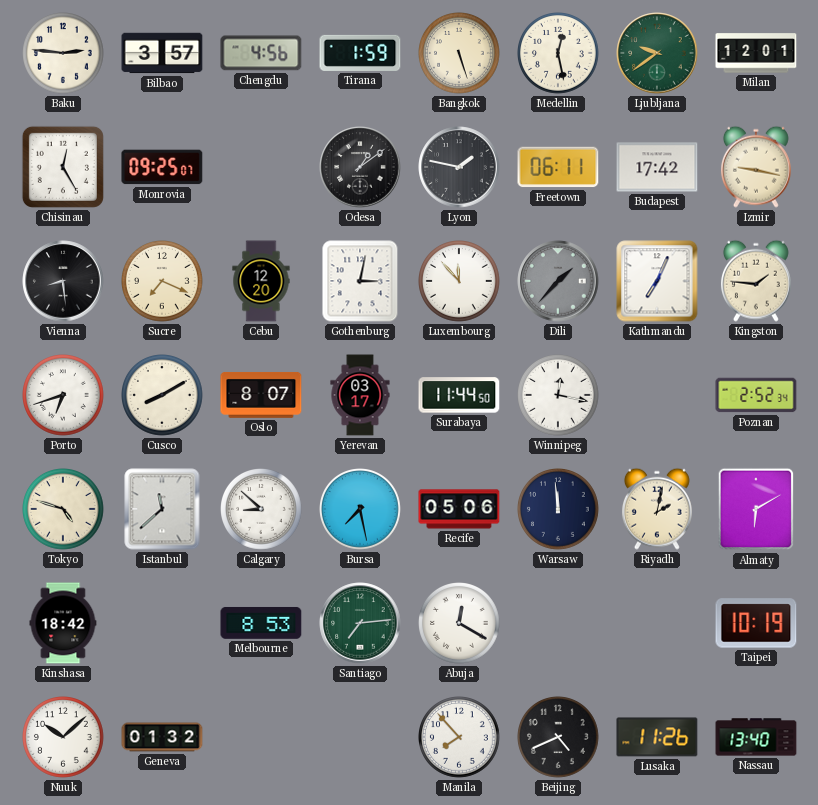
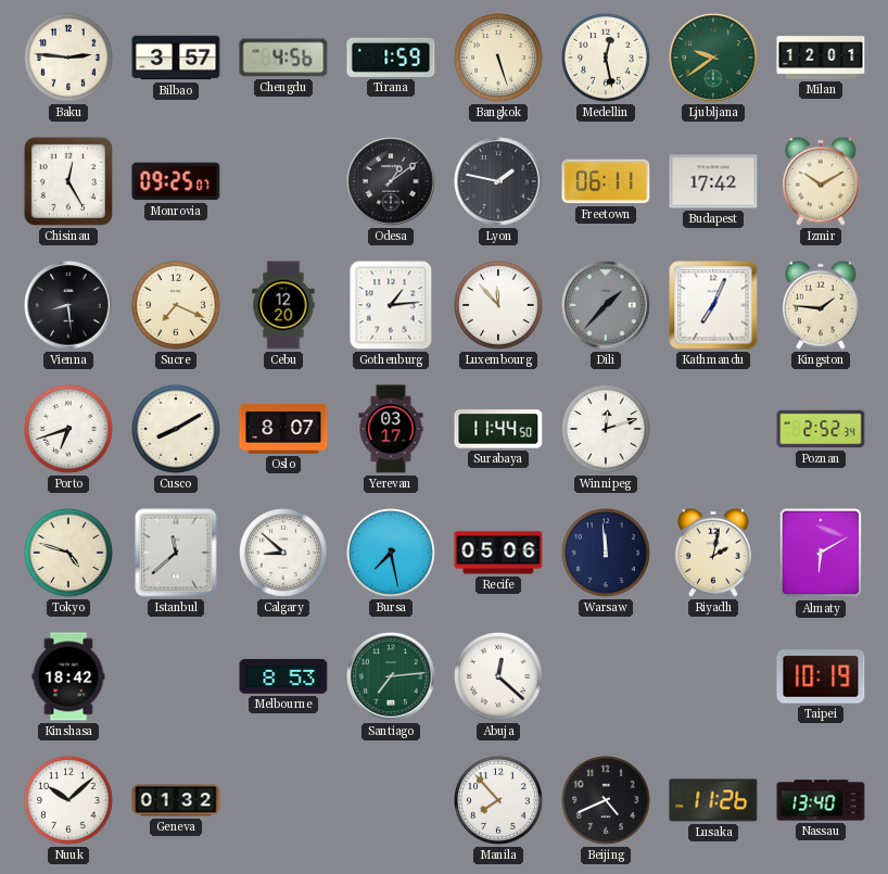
Izmir: 9:17 -> 10:10 (821, 181)
Gothenburg: 3:02 -> 1:14 (391, 305)
Winnipeg: 12:17 -> 12:12 (607, 430)
Abuja: 12:20 -> 12:22 (499, 677)
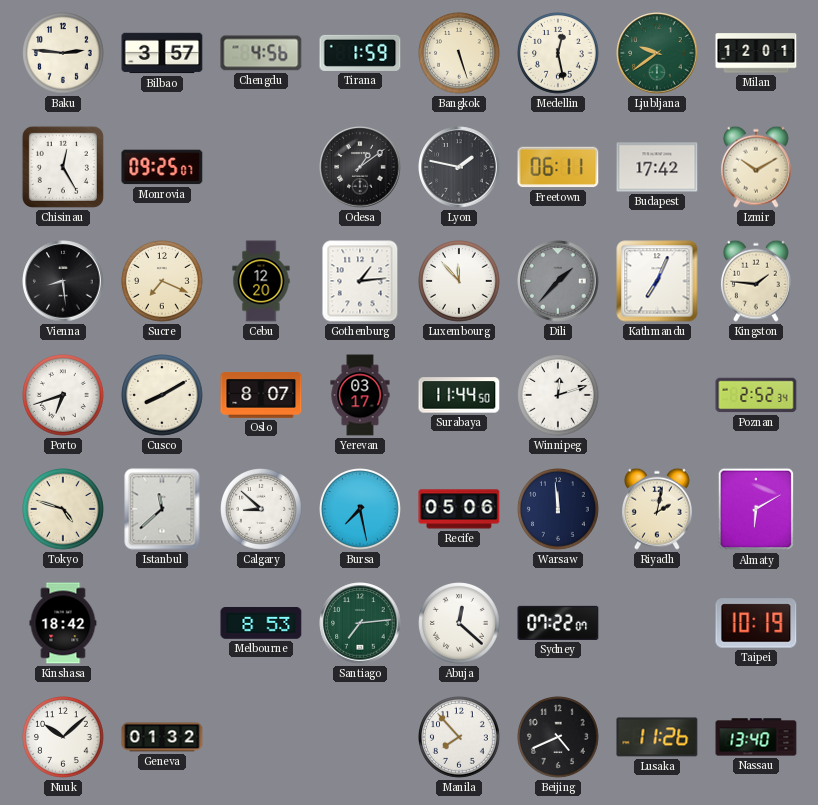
Sydney: none -> 07:22 (558, 623)
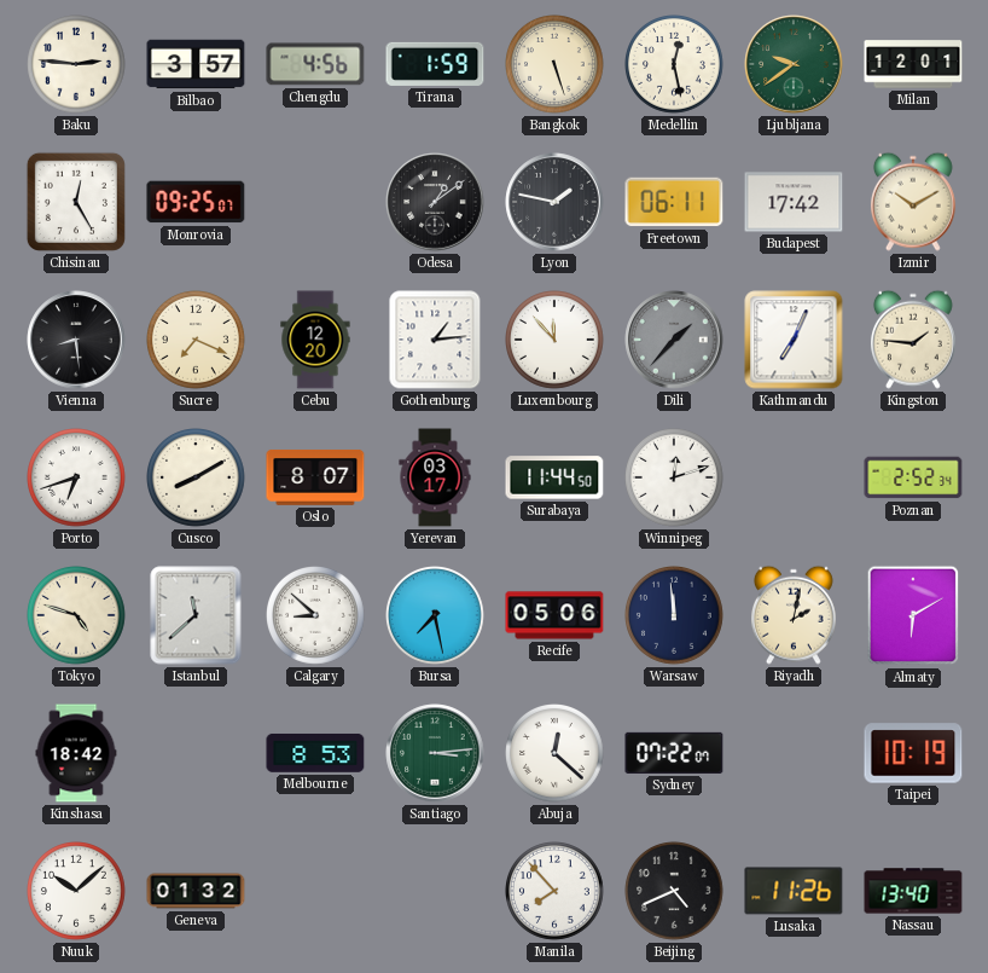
Santiago: 7:14 -> 3:14 (435, 753)
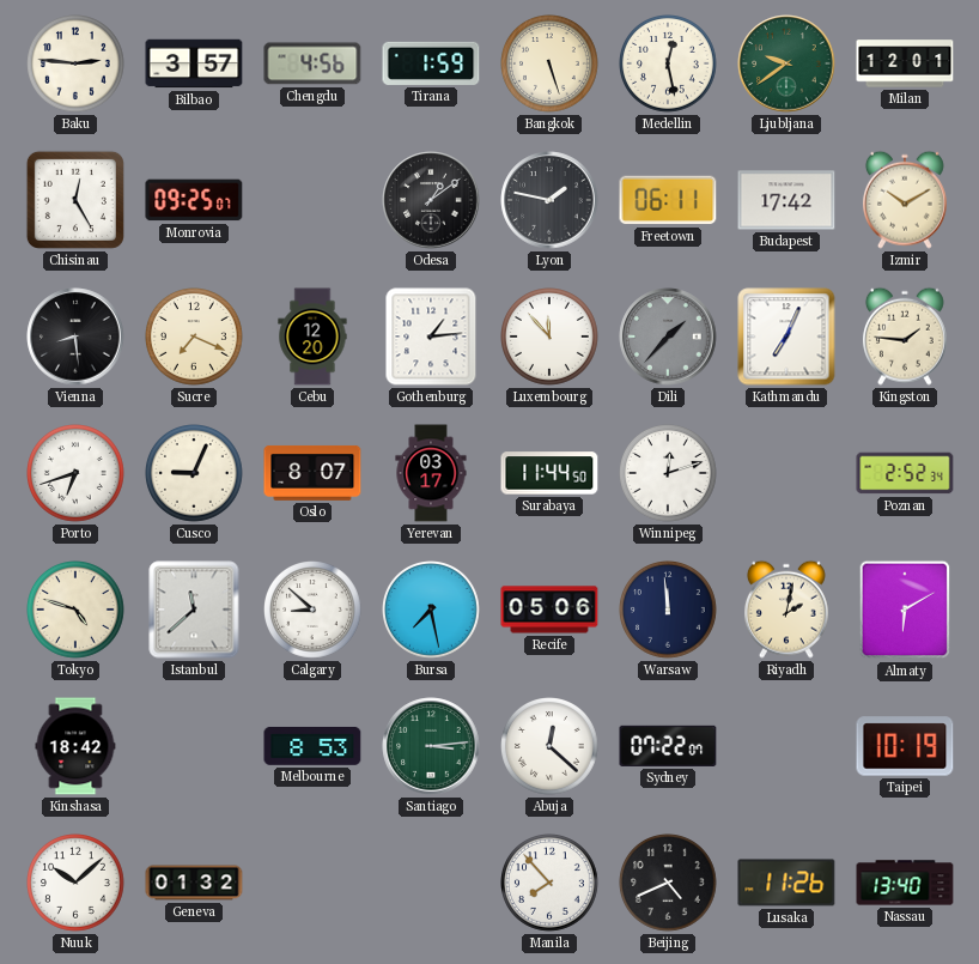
Cusco: 8:10 -> 9:04 (195, 474)
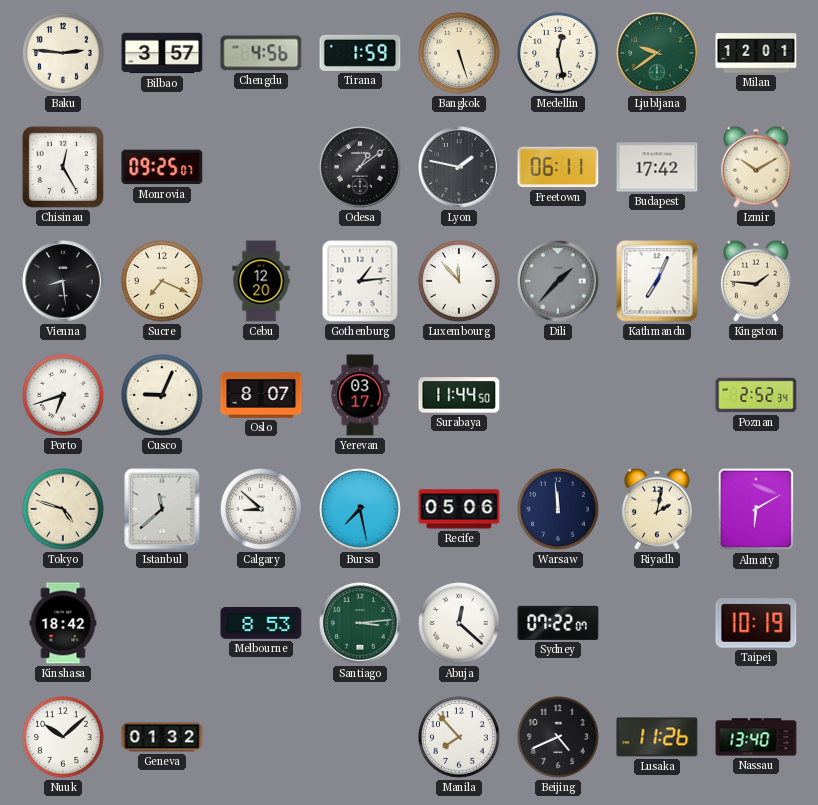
Winnipeg: 12:12 -> none (669, 474)
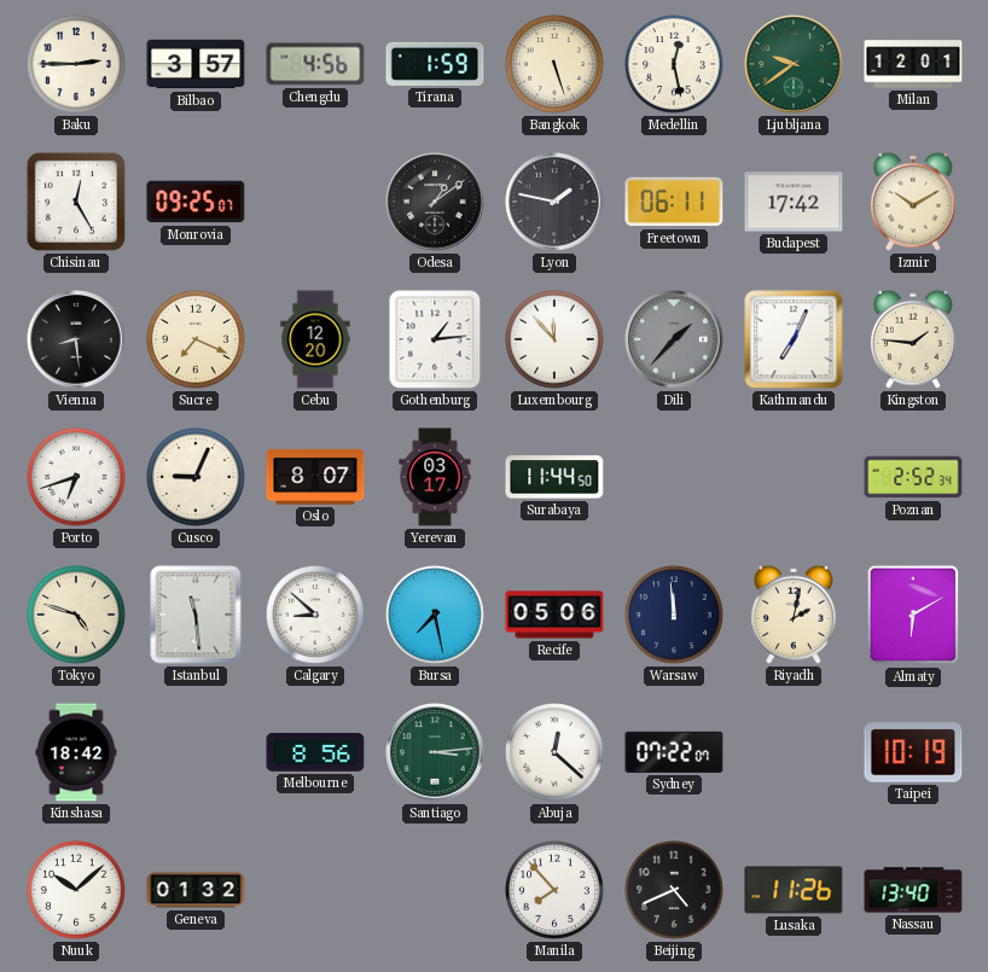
Baku: 2:46 -> 2:45 (77, 65)
Istanbul: 11:38 -> 11:29 (196, 615)
Melbourne: 8:53 -> 8:56 (315, 752)
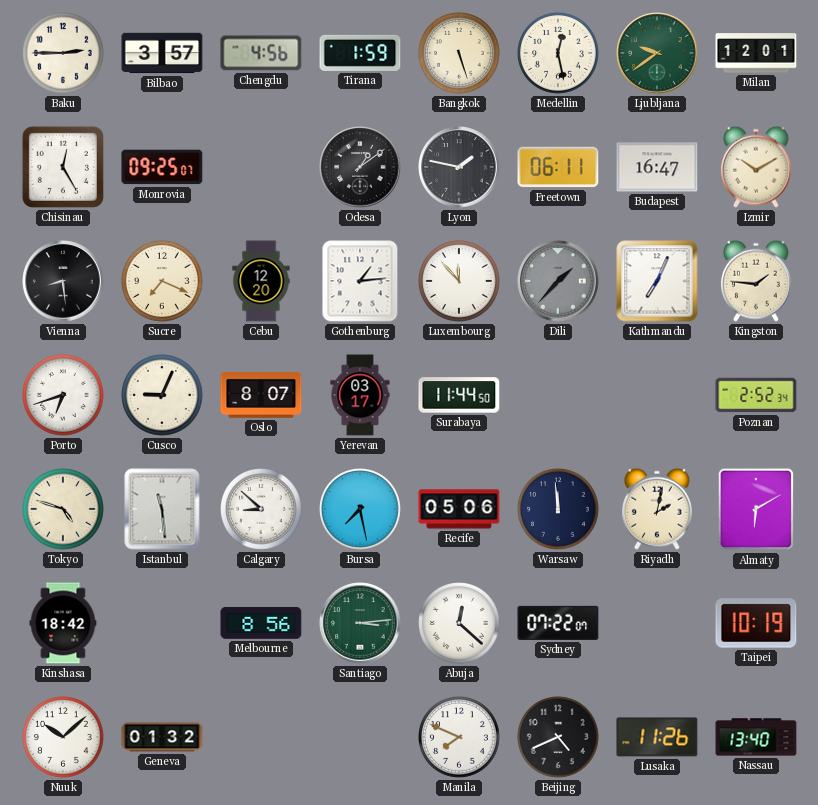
Budapest: 17:42 -> 16:47 (657, 167)
Manila: 7:53 -> 7:49 (460, 738)
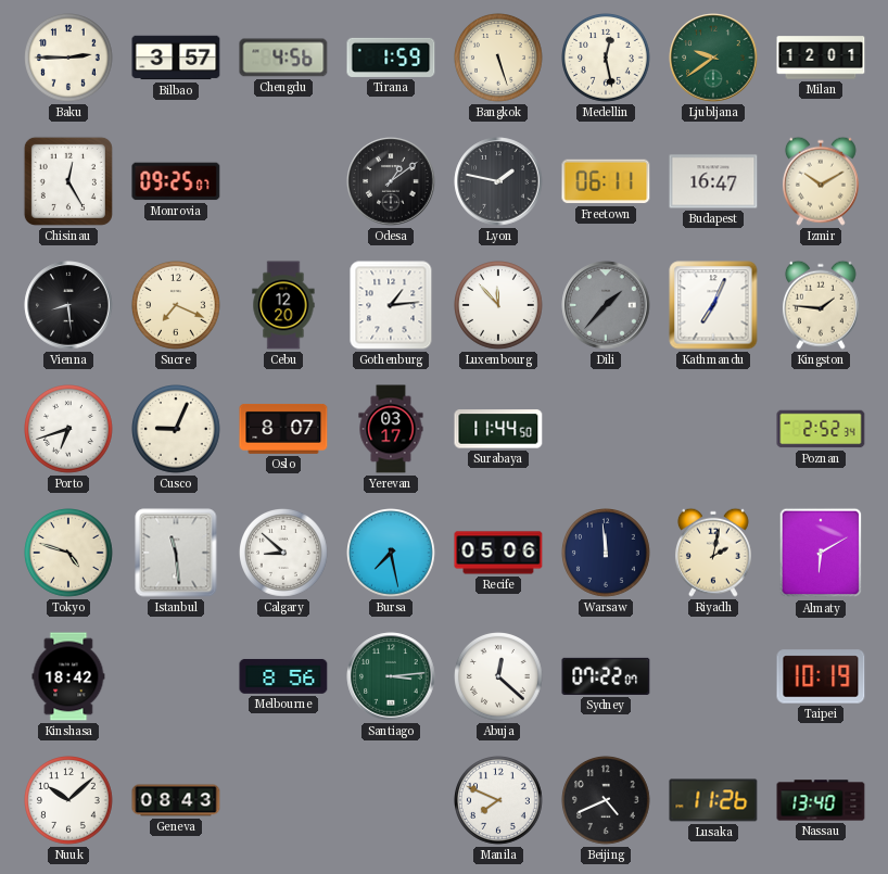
Geneva: 01:32 -> 08:43 (176, 800)
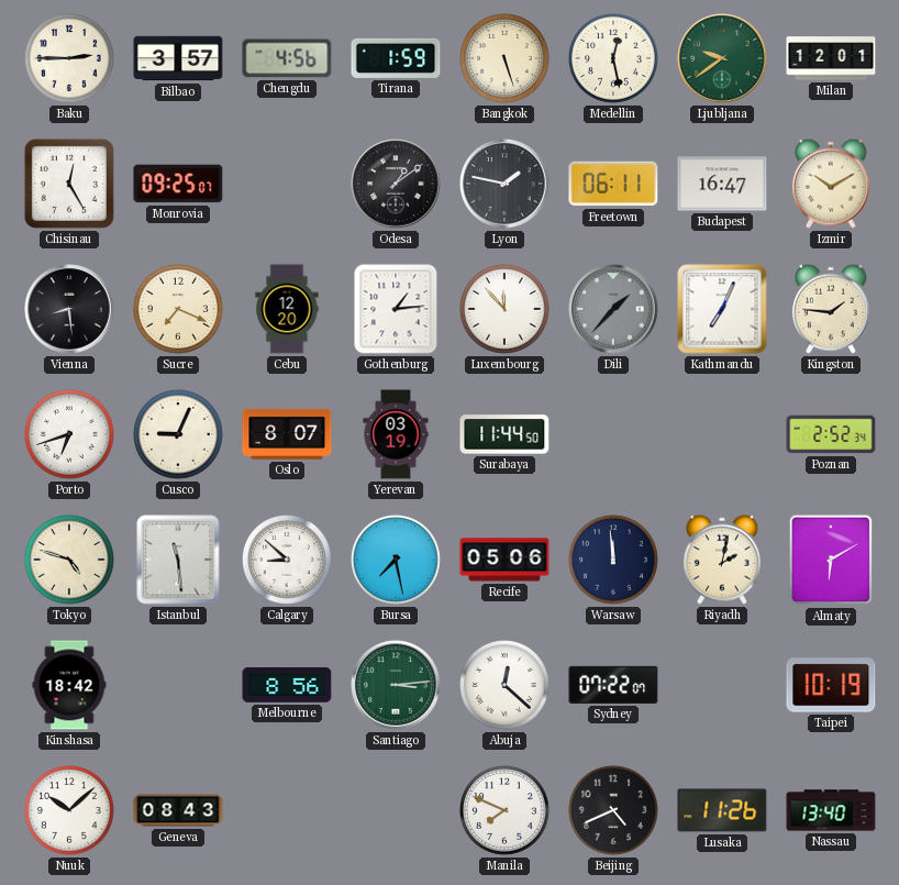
Yerevan: 03:17 -> 03:19 (396, 434)
